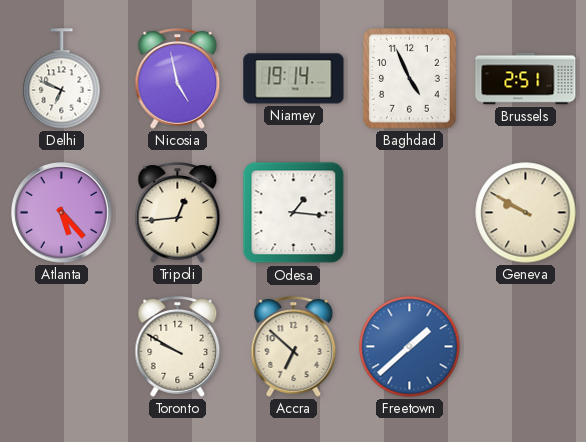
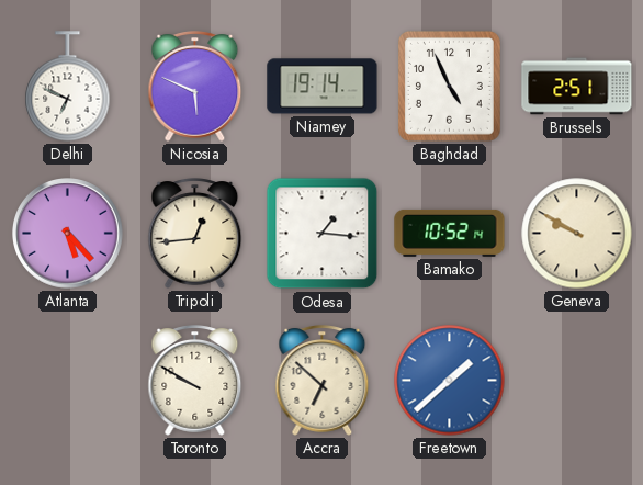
Nicosia: 4:58 -> 5:49 (195, 87)
Bamako: none -> 10:52 (450, 233)
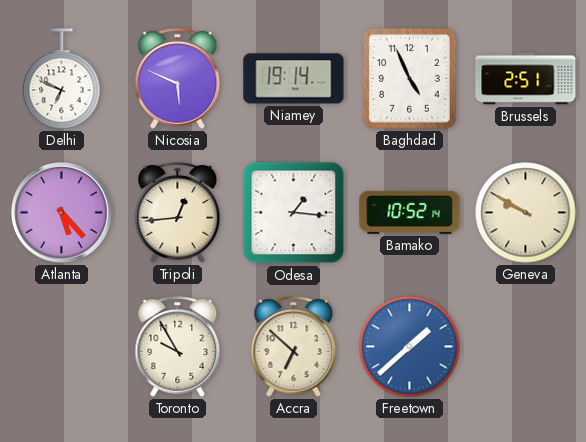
Toronto: 9:50 -> 9:55 (178, 347)
